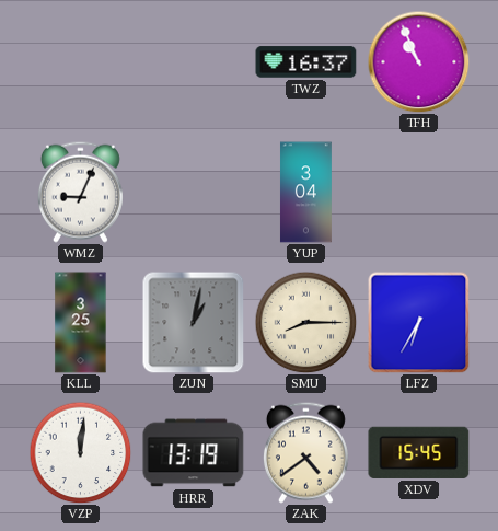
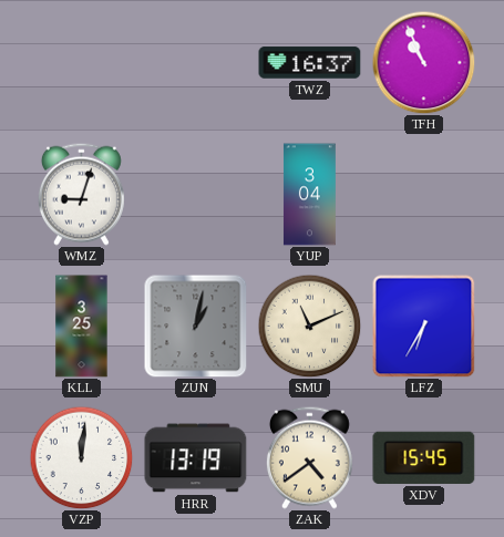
WMZ: 9:04 -> 9:03 (81, 194)
SMU: 8:15 -> 11:11 (309, 326)
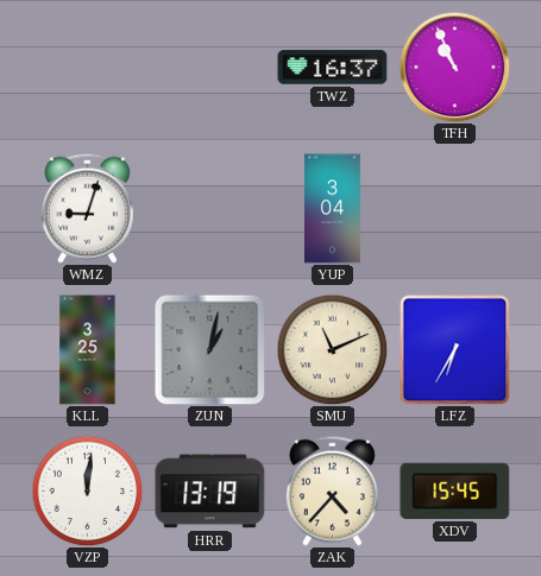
ZAK: 4:39 -> 4:37 (332, 490)
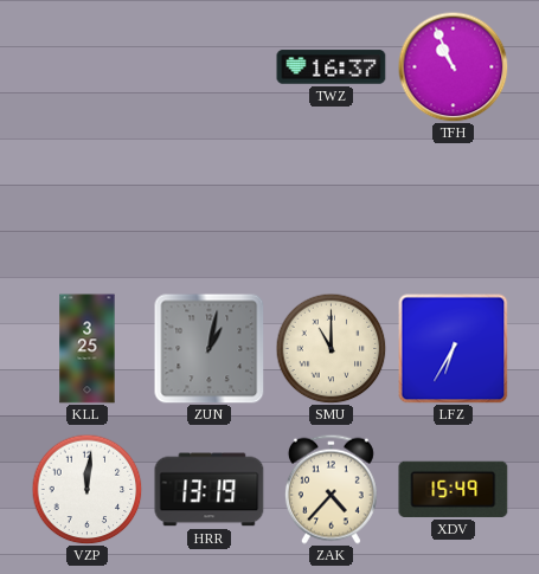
WMZ: 9:03 -> none (87, 208)
YUP: 3:04 -> none (332, 209)
SMU: 11:11 -> 11:00 (331, 348)
XDV: 15:45 -> 15:49 (454, 489)
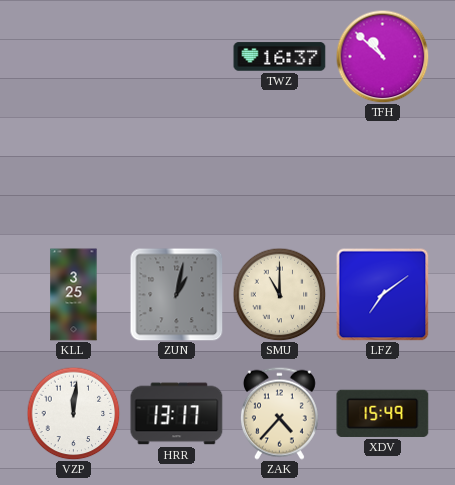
TFH: 10:56 -> 10:52 (382, 56)
LFZ: 6:35 -> 7:09 (382, 294)
HRR: 13:19 -> 13:17 (177, 414)
